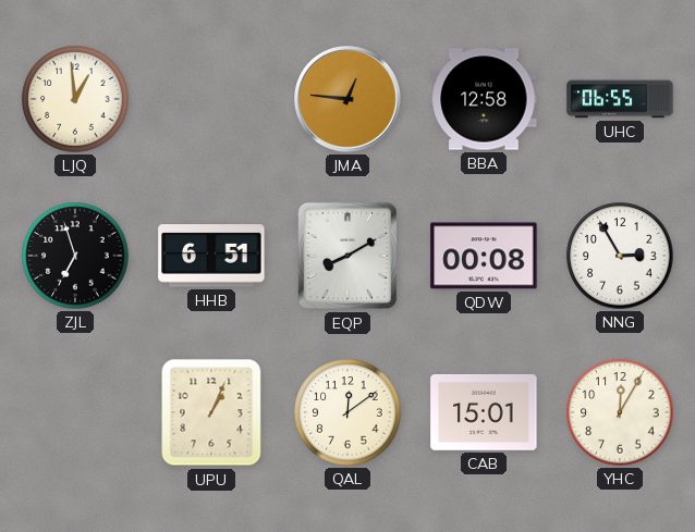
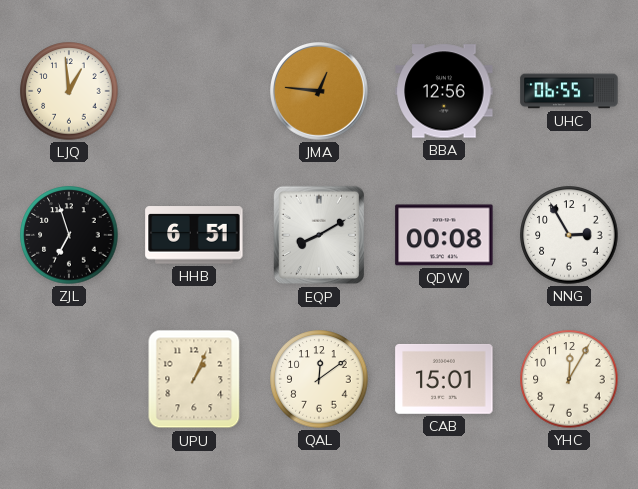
BBA: 12:58 -> 12:56 (444, 91)
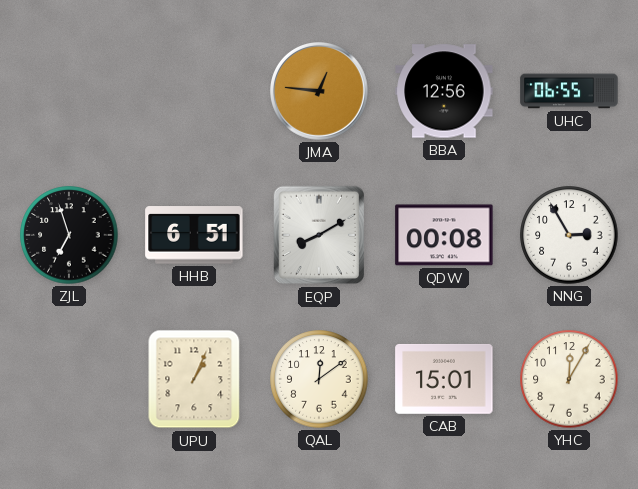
LJQ: 12:59 -> none (69, 91)
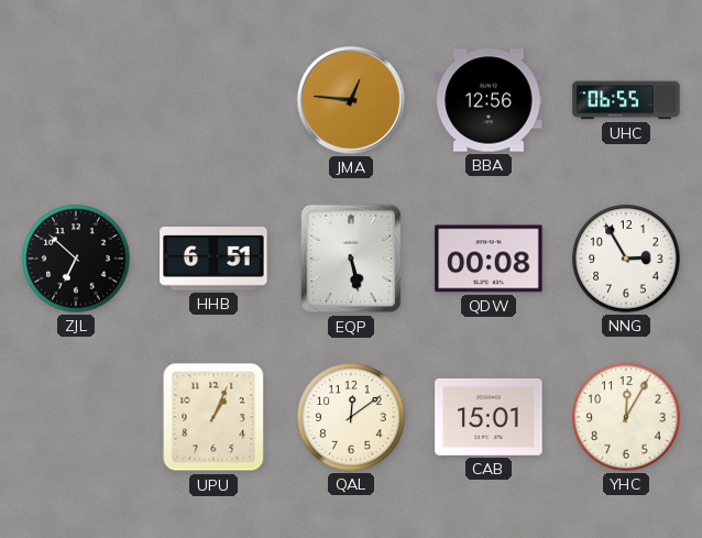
ZJL: 6:57 -> 6:52 (76, 259)
EQP: 8:10 -> 5:28 (351, 259)
